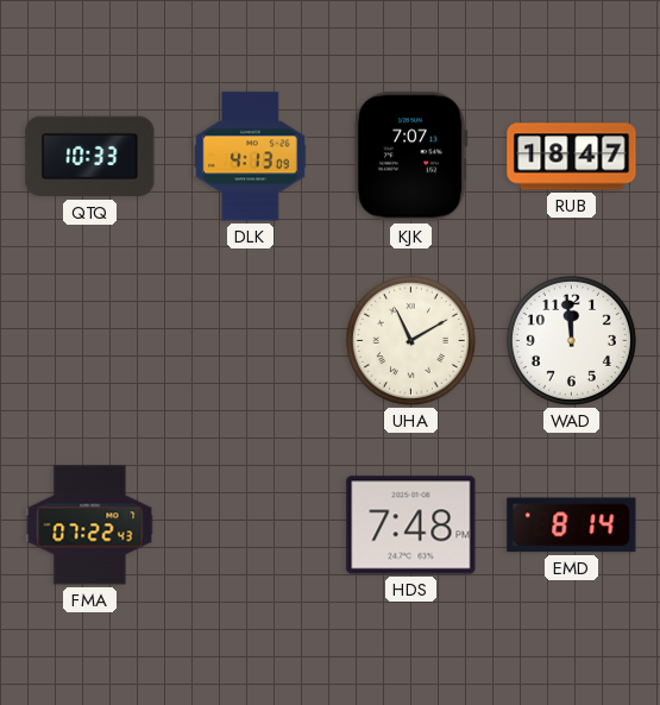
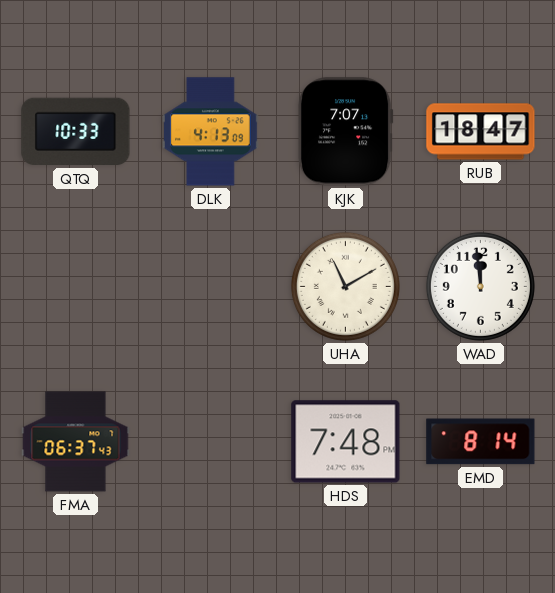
FMA: 07:22 -> 06:37 (76, 442)
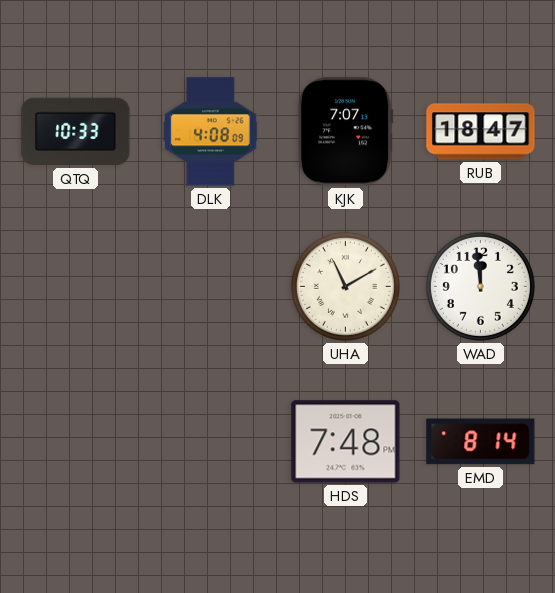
DLK: 4:13 -> 4:08 (211, 132)
FMA: 06:37 -> none (76, 442)
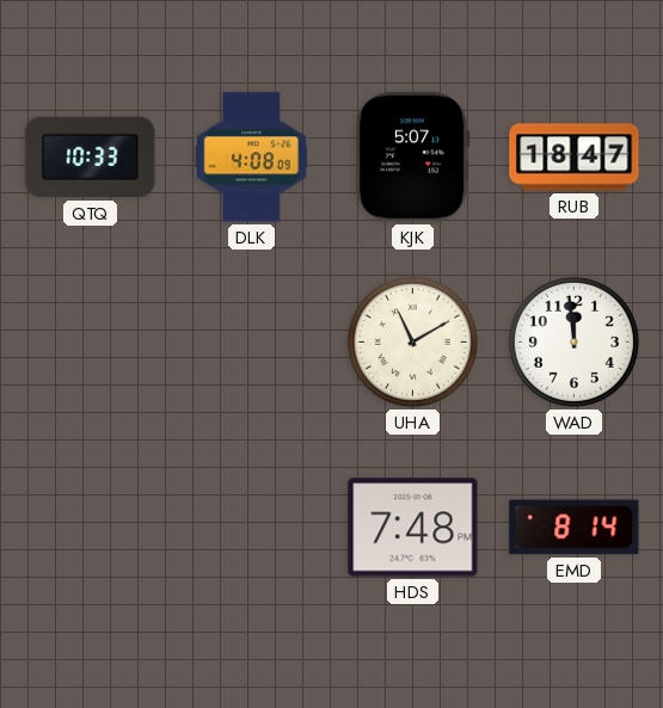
KJK: 7:07 -> 5:07 (412, 158)
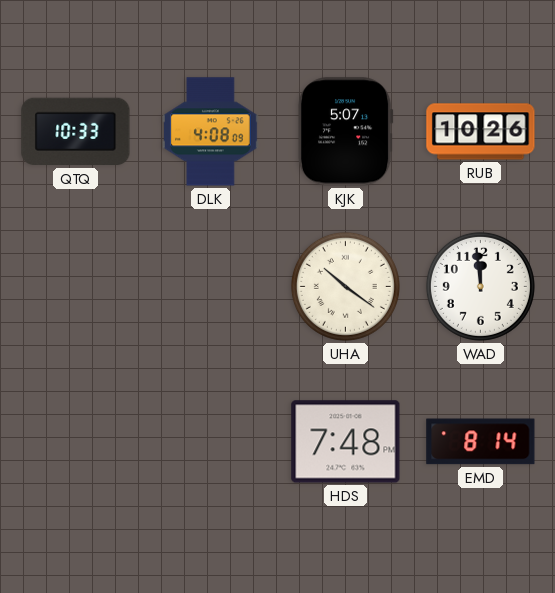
RUB: 18:47 -> 10:26 (481, 132)
UHA: 11:10 -> 10:21 (345, 286)
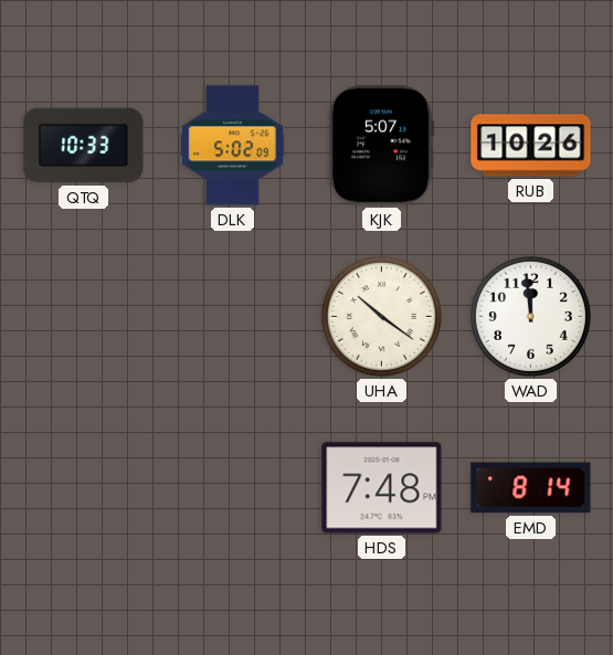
DLK: 4:08 -> 5:02 (233, 146)
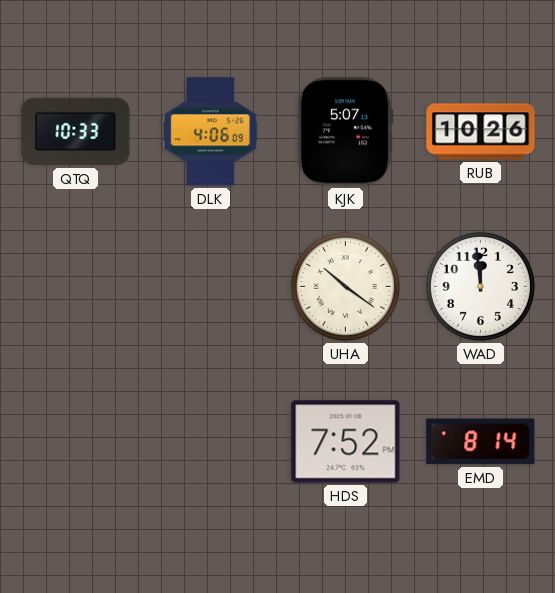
DLK: 5:02 -> 4:06 (211, 132)
HDS: 7:48 -> 7:52 (346, 442)
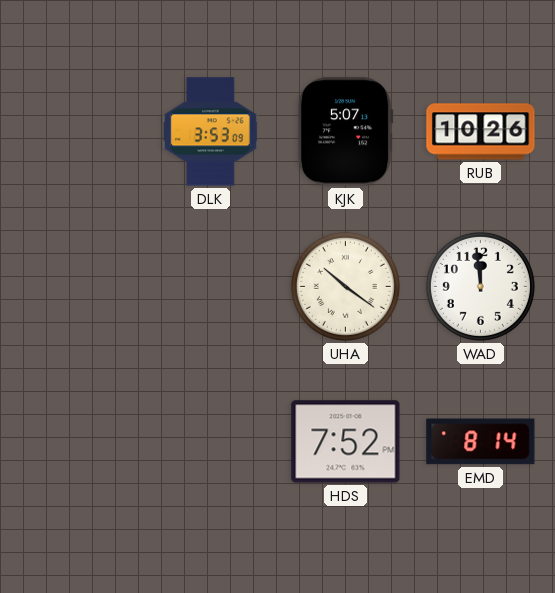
QTQ: 10:33 -> none (76, 132)
DLK: 4:06 -> 3:53 (211, 132)
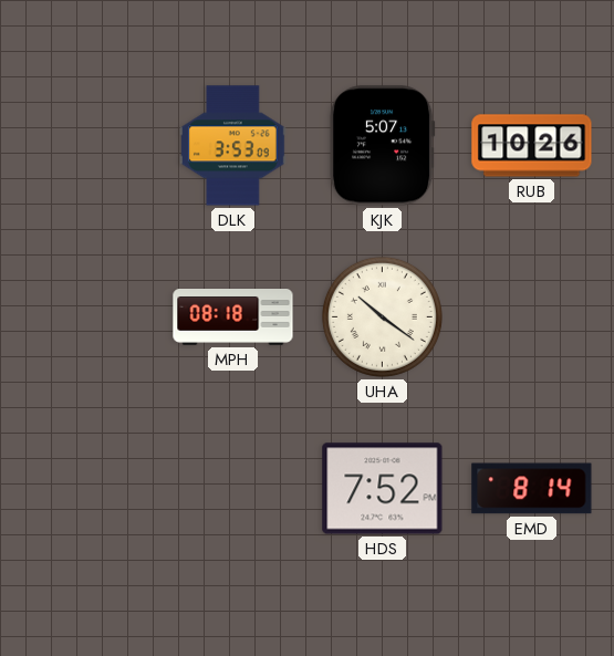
MPH: none -> 08:18 (233, 317)
WAD: 11:59 -> none (480, 286)
